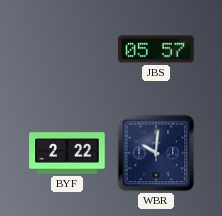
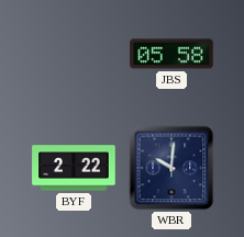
JBS: 05:57 -> 05:58 (171, 54)
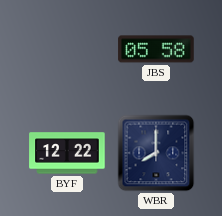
BYF: 2:22 -> 12:22 (67, 153)
WBR: 10:01 -> 8:00 (156, 153)
